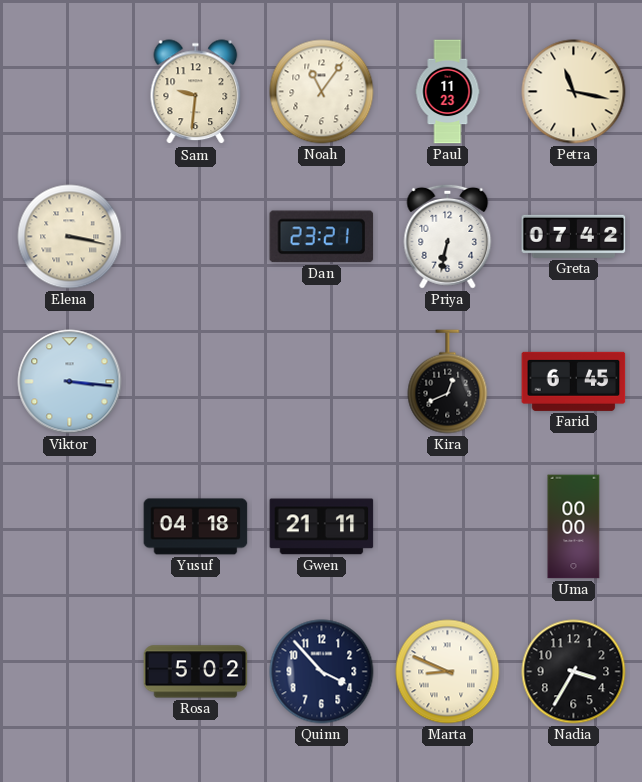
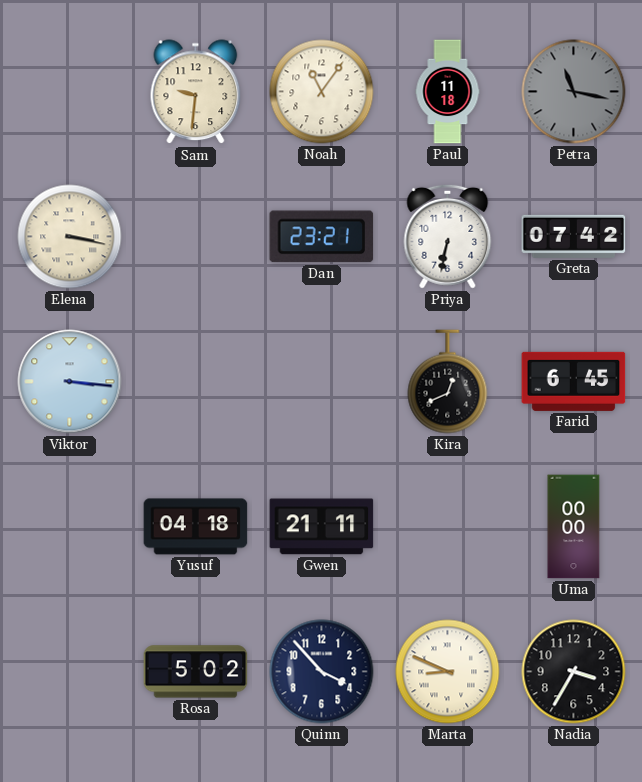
Paul: 11:23 -> 11:18 (448, 92)
Petra dial: cream -> grey (574, 92)
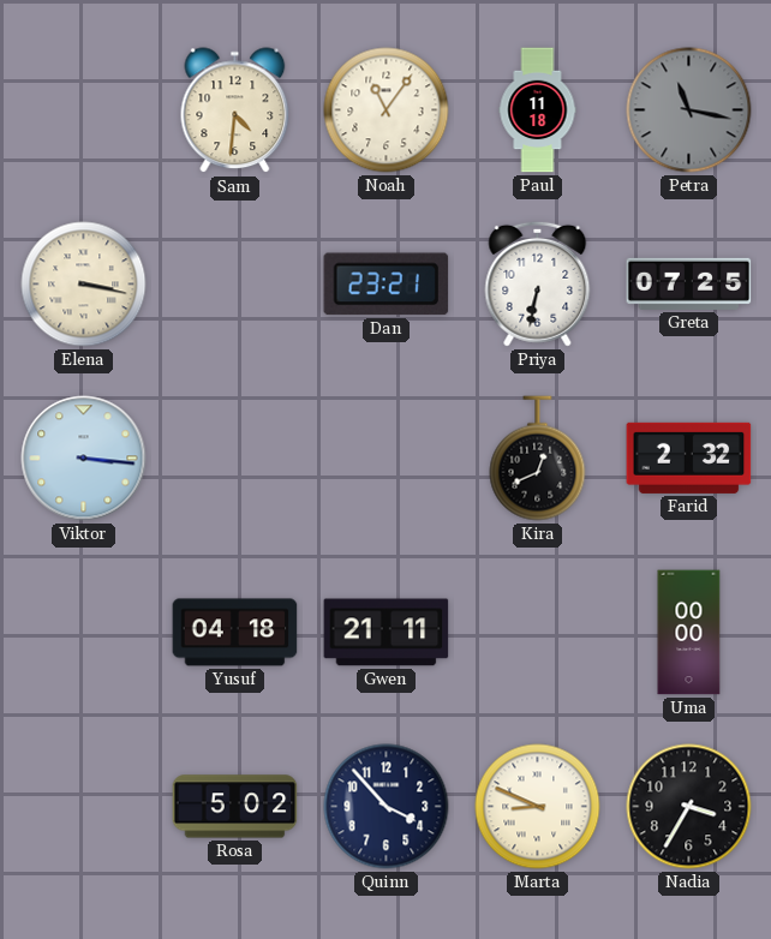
Sam: 9:31 -> 4:31 (235, 110)
Greta: 07:42 -> 07:25 (689, 283)
Farid: 6:45 -> 2:32 (689, 457)
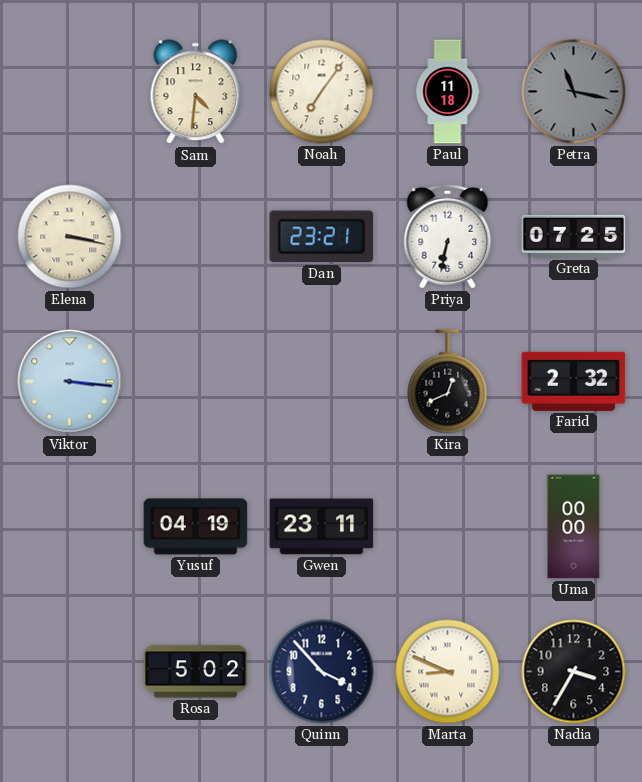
Noah: 11:06 -> 7:06 (322, 92)
Yusuf: 04:18 -> 04:19 (196, 527)
Gwen: 21:11 -> 23:11 (322, 527)
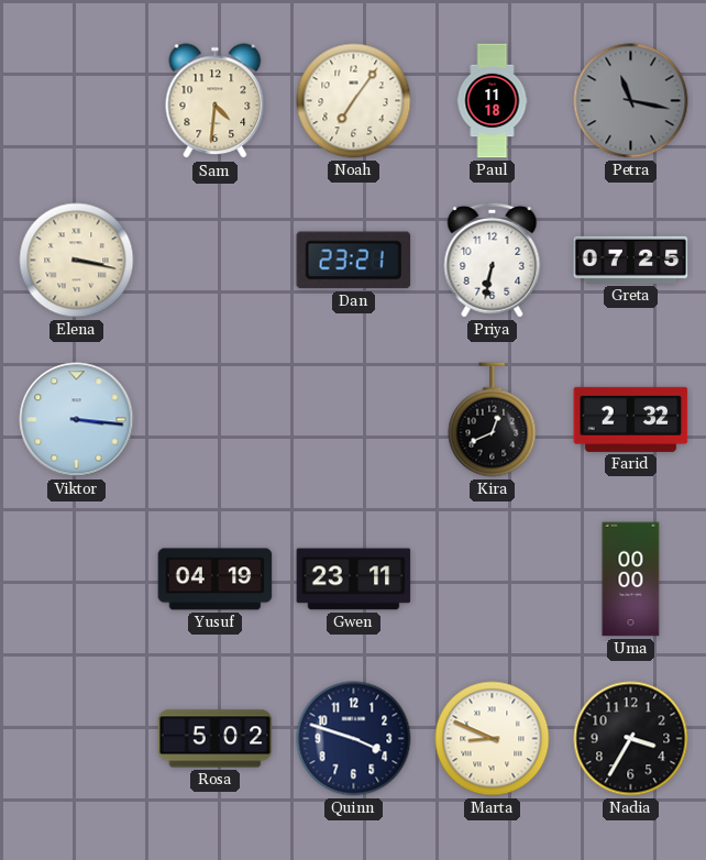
Quinn: 3:53 -> 3:48 (354, 739)
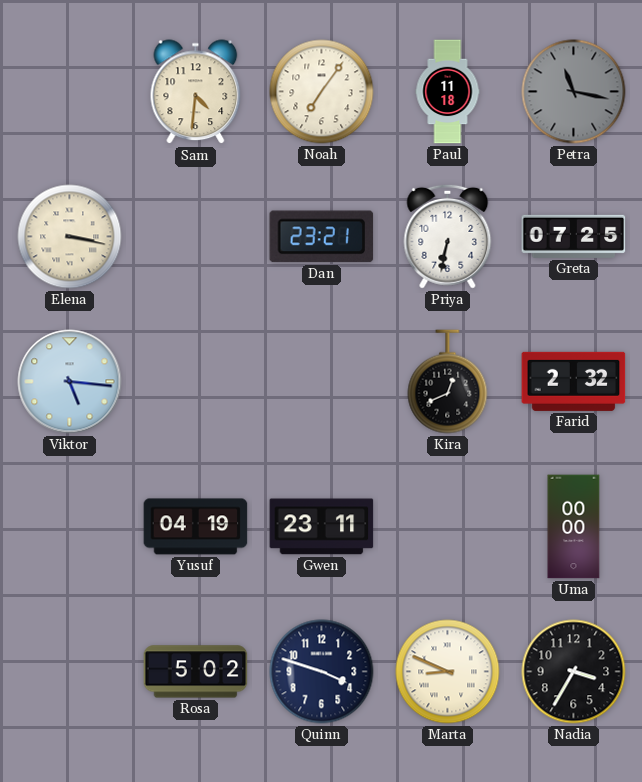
Viktor: 3:16 -> 5:16 (70, 382)
